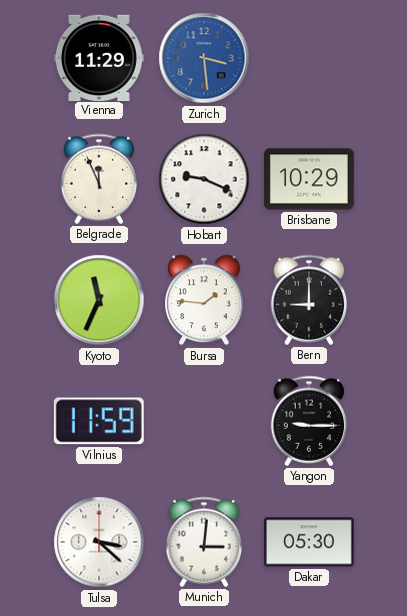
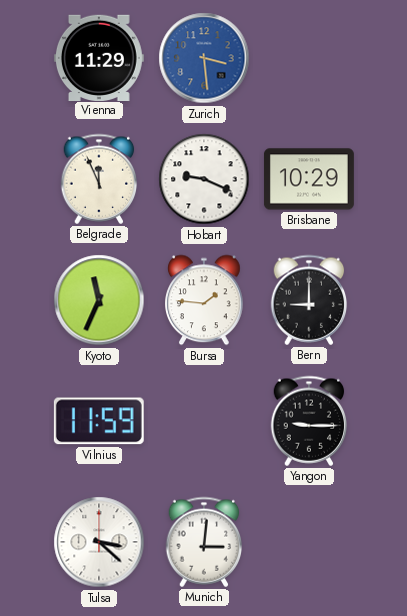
Dakar: 05:30 -> none (309, 542)
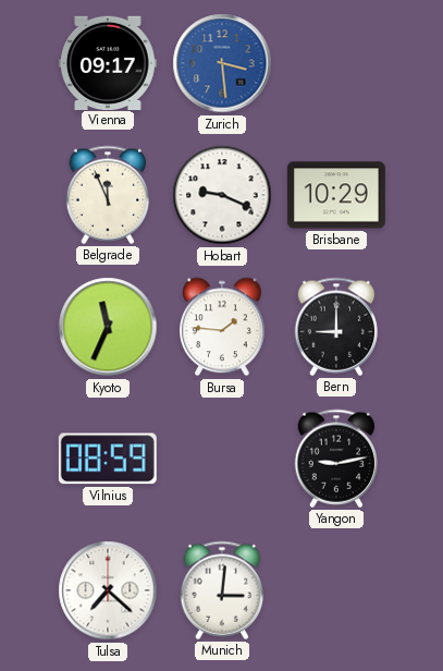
Vienna: 11:29 -> 09:17 (108, 62)
Vilnius: 11:59 -> 08:59 (108, 459)
Yangon: 9:15 -> 9:13 (336, 459)
Tulsa: 3:22 -> 7:22 (108, 590)
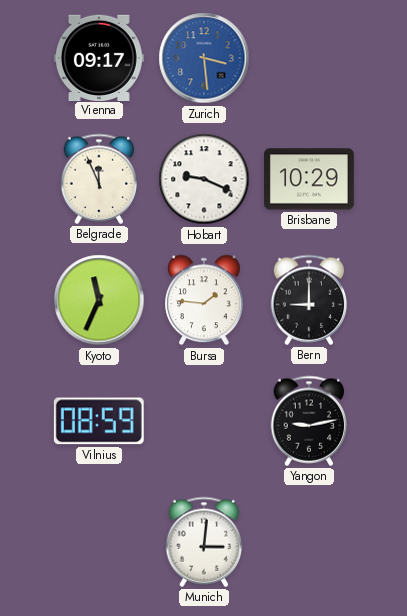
Tulsa: 7:22 -> none (108, 590)
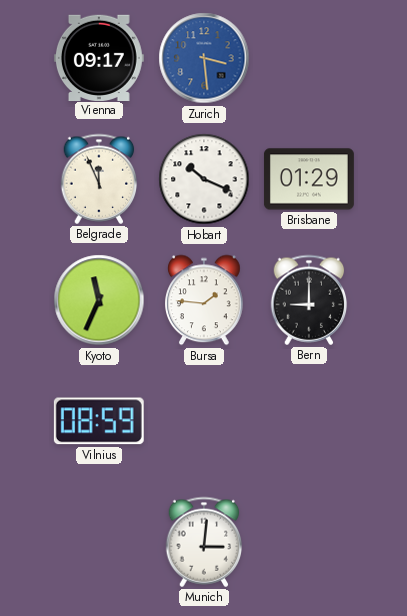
Hobart: 9:19 -> 10:19 (204, 179)
Brisbane: 10:29 -> 01:29 (309, 179)
Yangon: 9:13 -> none (309, 421)
